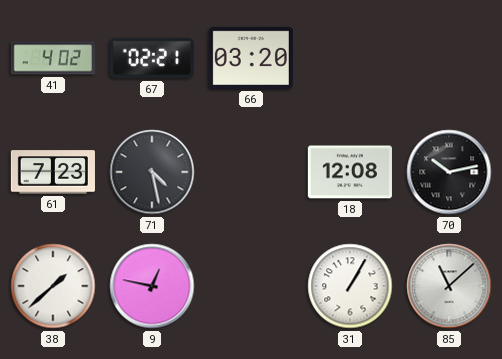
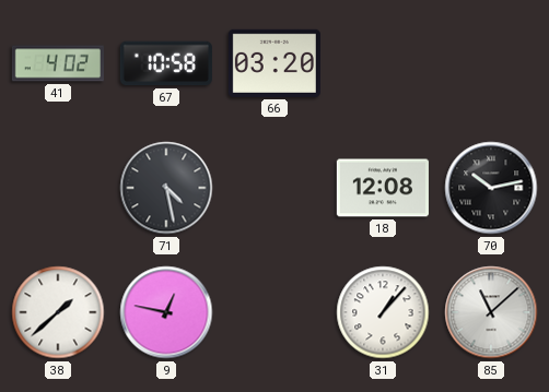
67: 02:21 -> 10:58 (166, 63)
61: 7:23 -> none (53, 172)
31: 1:05 -> 1:07 (383, 312)
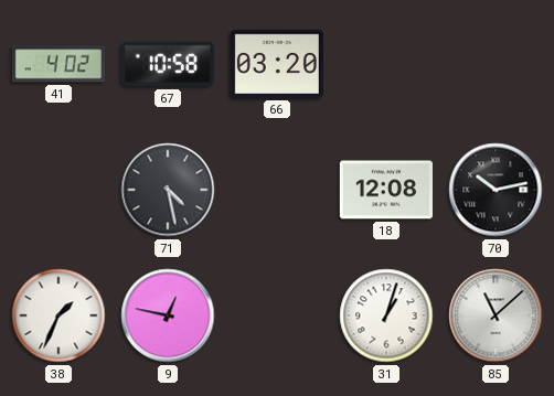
38: 1:38 -> 1:34 (58, 315)
31: 1:07 -> 1:03 (386, 315)
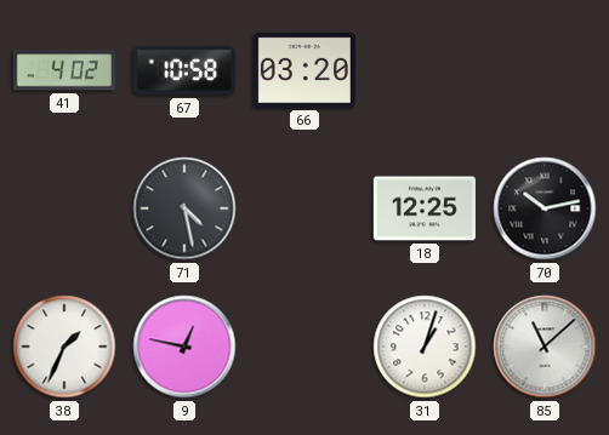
18: 12:08 -> 12:25 (425, 208)
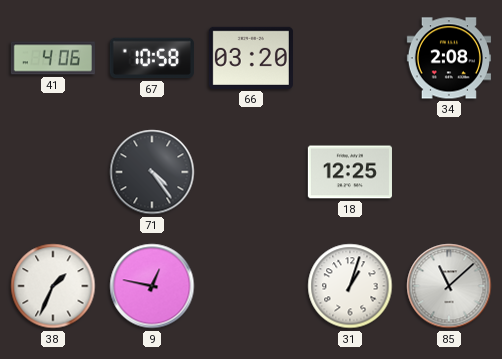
41: 4:02 -> 4:06 (53, 58)
34: none -> 2:08 (449, 58)
71: 4:28 -> 4:24 (152, 172)
70: 10:13 -> none (545, 208)
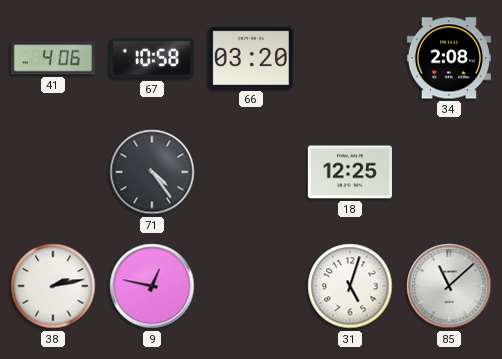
38: 1:34 -> 2:13 (53, 286)
31: 1:03 -> 5:03 (350, 286)
